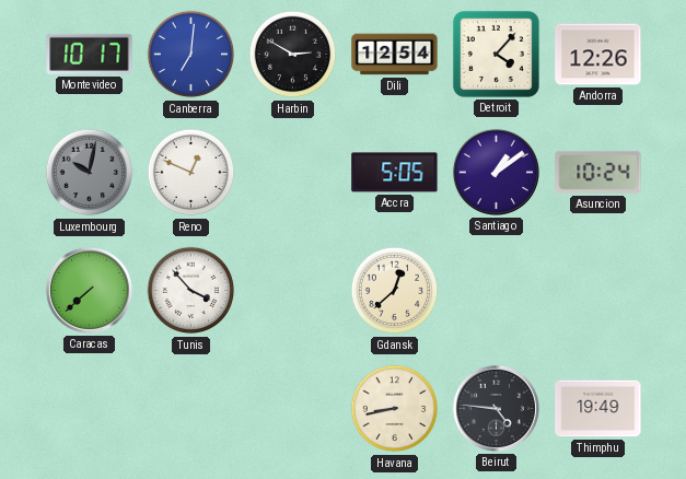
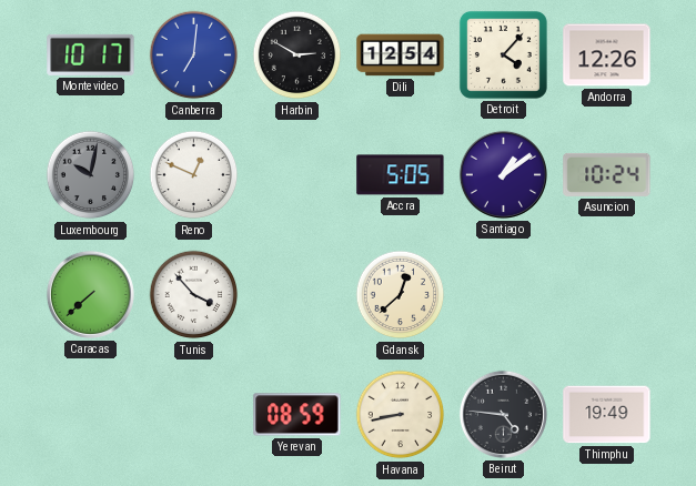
Yerevan: none -> 08:59 (297, 415)
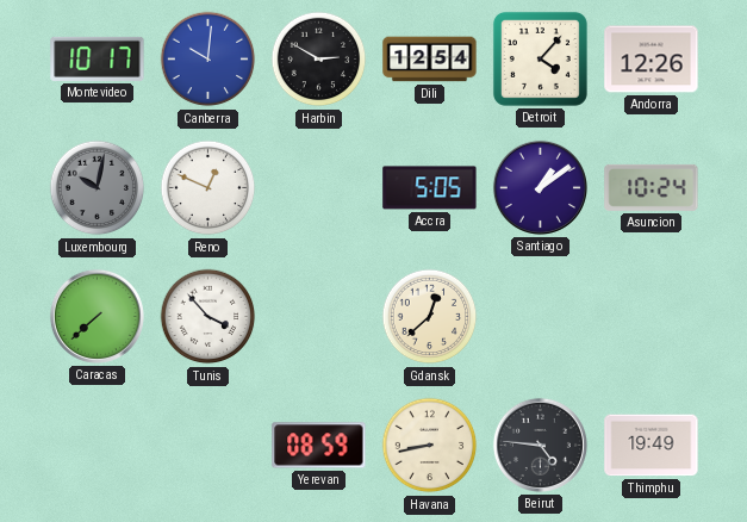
Canberra: 7:01 -> 10:01 (208, 60)
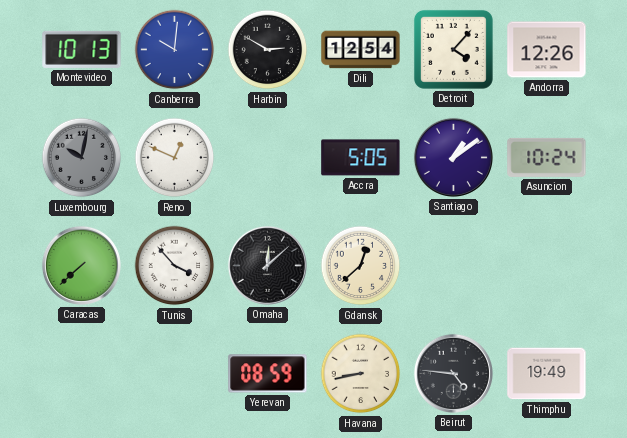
Montevideo: 10:17 -> 10:13 (82, 49)
Omaha: none -> 12:08 (267, 265)
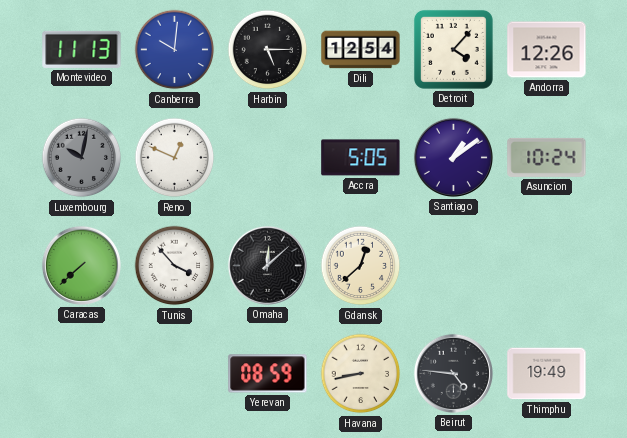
Montevideo: 10:13 -> 11:13 (82, 49)
Harbin: 2:50 -> 5:15 (268, 50)
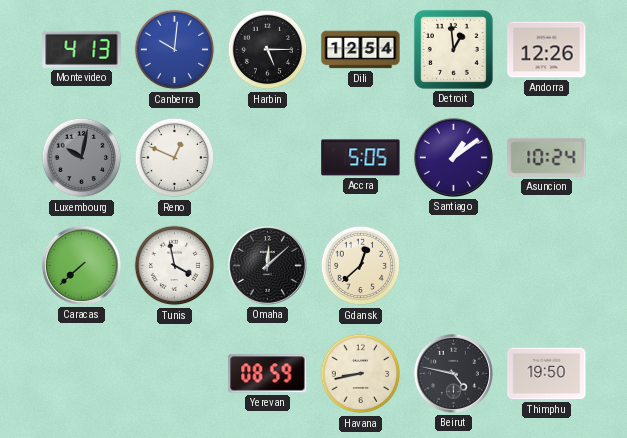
Montevideo: 11:13 -> 4:13 (82, 49)
Detroit: 4:07 -> 12:59 (453, 49)
Tunis: 3:53 -> 3:58 (175, 266)
Beirut: 4:46 -> 4:47 (453, 373)
Thimphu: 19:49 -> 19:50 (547, 374)
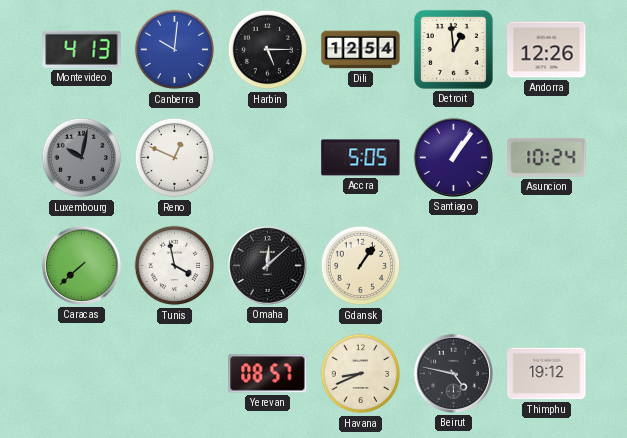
Santiago: 1:09 -> 1:06 (453, 157)
Gdansk: 12:38 -> 1:06 (361, 266)
Yerevan: 08:59 -> 08:57 (268, 374)
Havana: 8:43 -> 8:41 (361, 374)
Thimphu: 19:50 -> 19:12 (547, 374)
